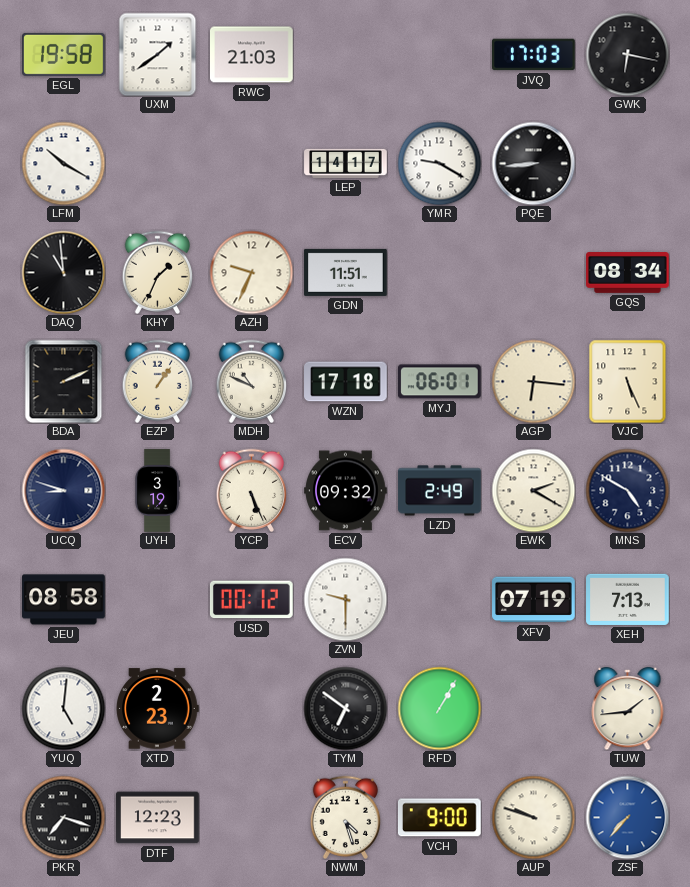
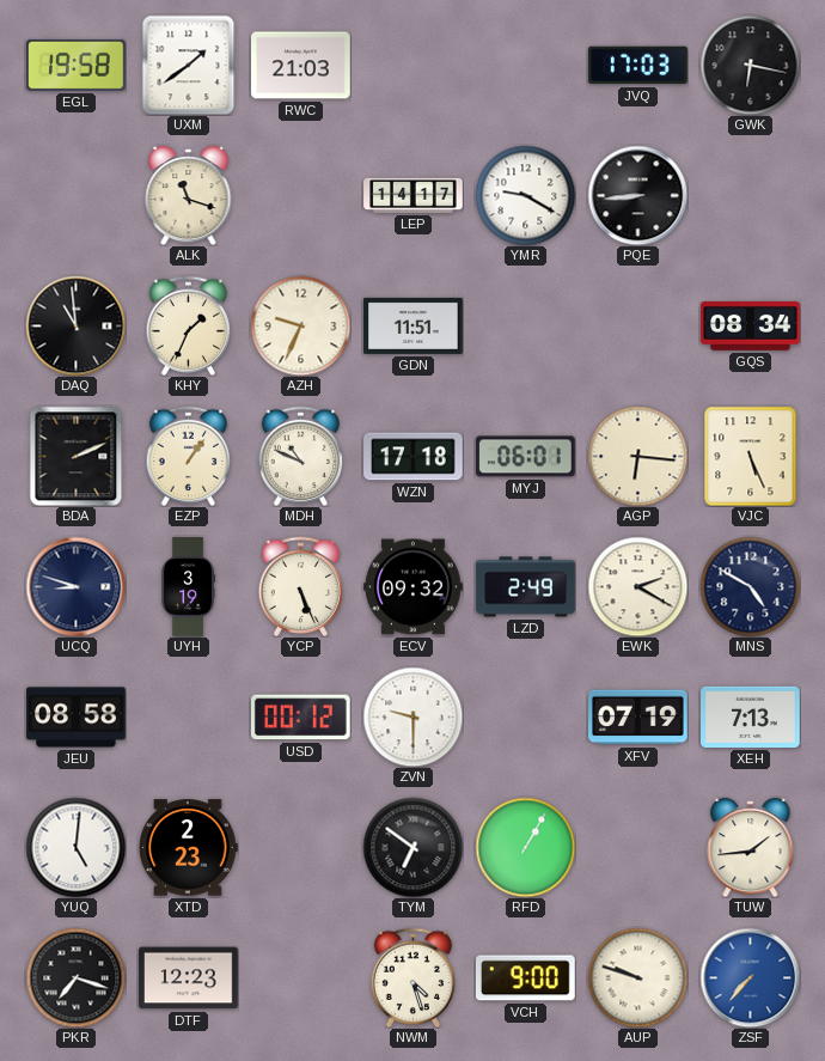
LFM: 10:20 -> none (63, 163)
ALK: none -> 11:18 (189, 195)
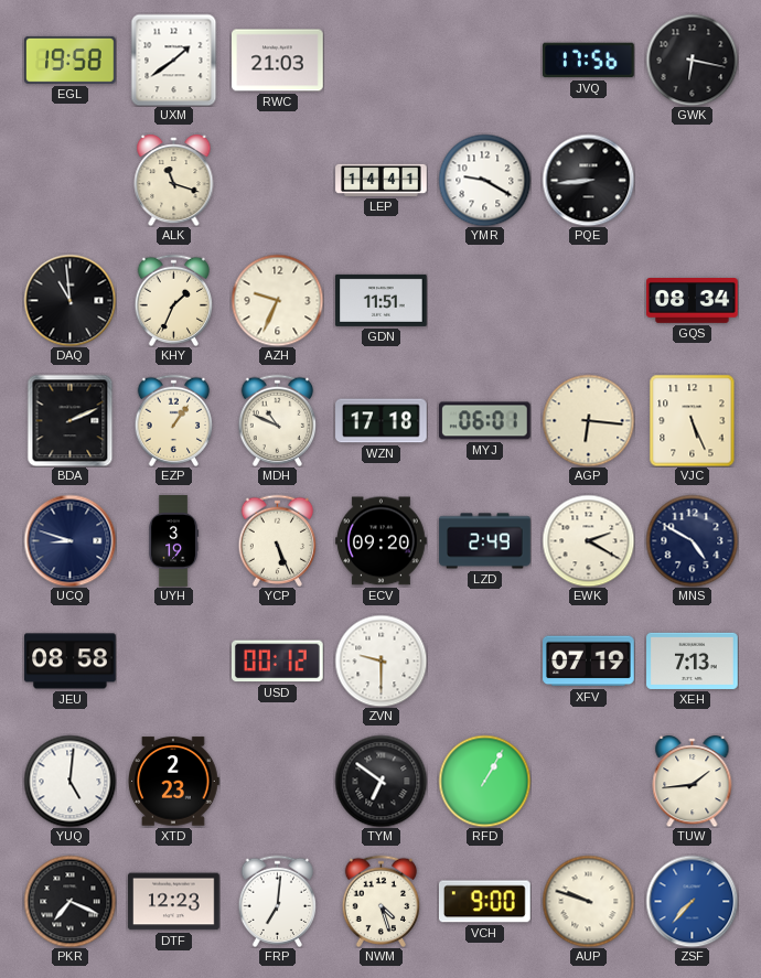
JVQ: 17:03 -> 17:56 (589, 61)
LEP: 14:17 -> 14:41 (382, 180)
ECV: 09:32 -> 09:20 (382, 541)
PKR: 7:18 -> 7:19 (69, 901)
FRP: none -> 7:01 (278, 901)
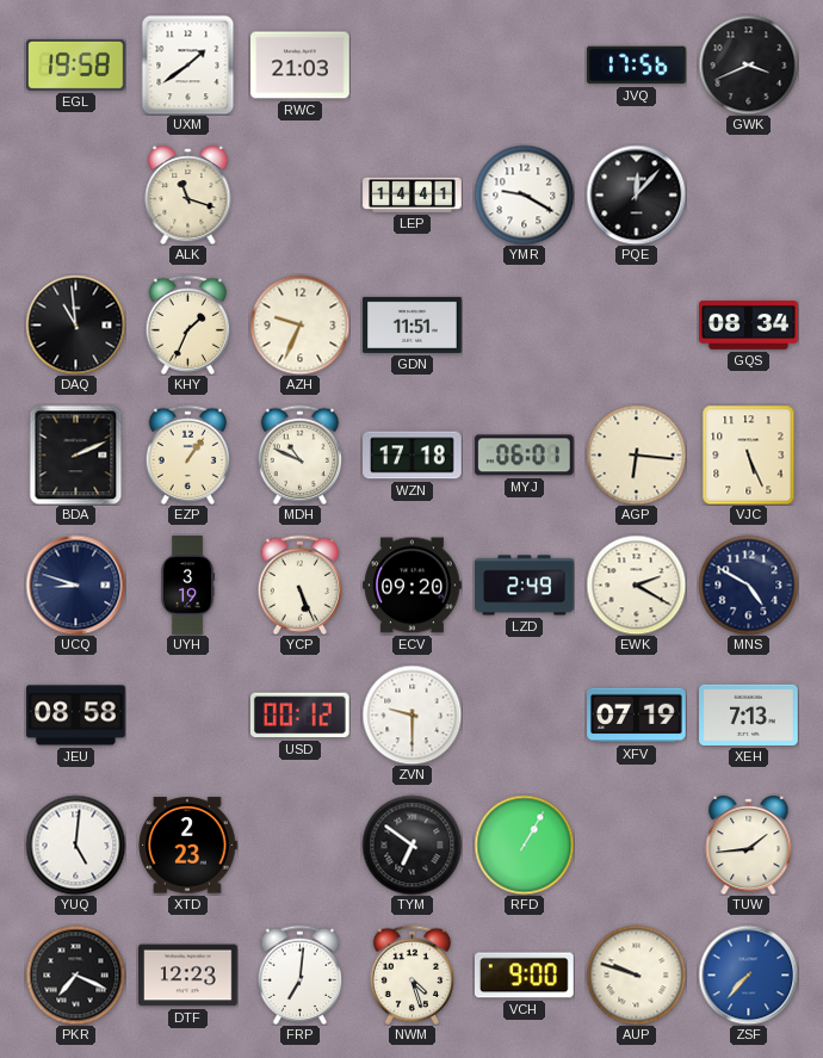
GWK: 6:17 -> 3:41 (748, 64)
PQE: 8:44 -> 12:07 (636, 194)
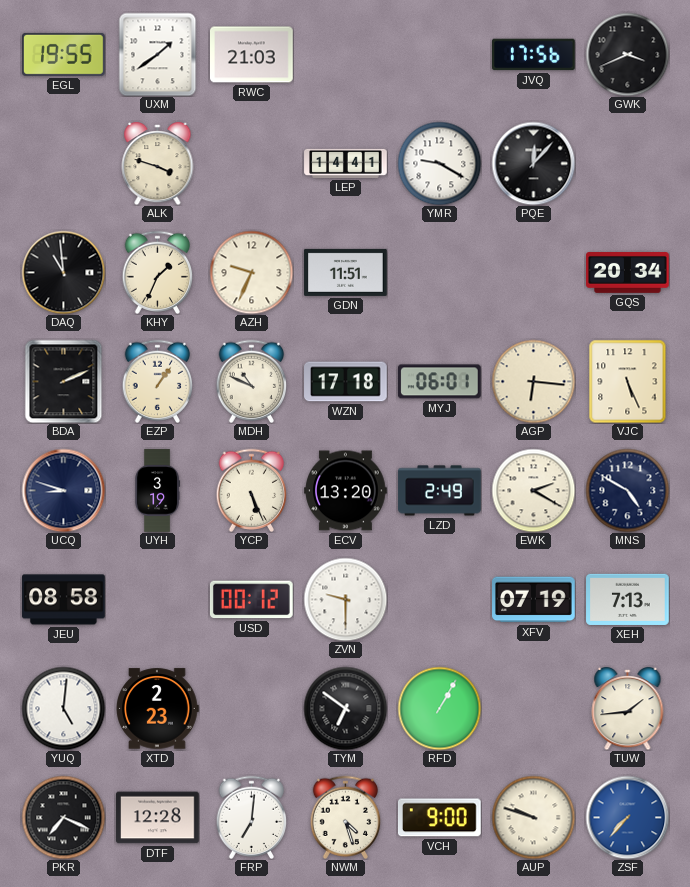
EGL: 19:58 -> 19:55 (64, 54)
ALK: 11:18 -> 3:48 (158, 163)
GQS: 08:34 -> 20:34 (628, 273)
ECV: 09:20 -> 13:20 (346, 491)
DTF: 12:23 -> 12:28 (158, 818)
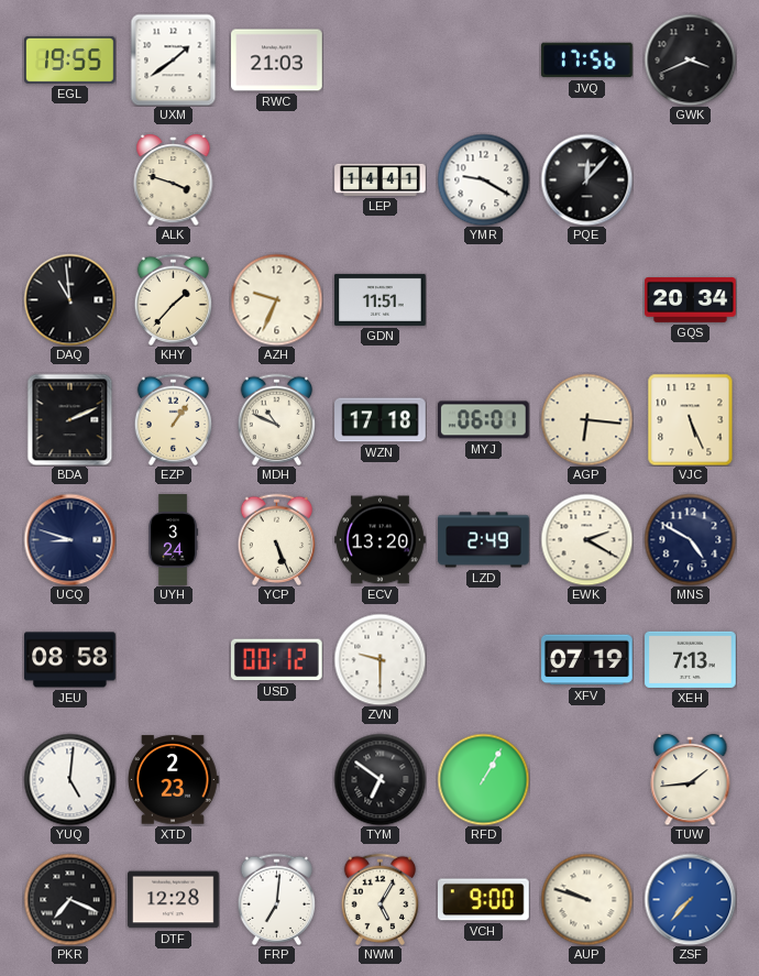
KHY: 1:34 -> 1:37 (174, 299)
UYH: 3:19 -> 3:24 (174, 540)
NWM: 4:27 -> 5:05 (381, 899)
